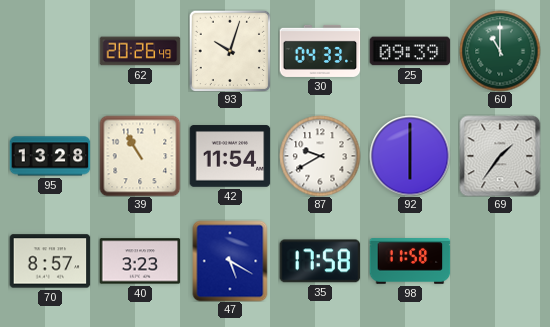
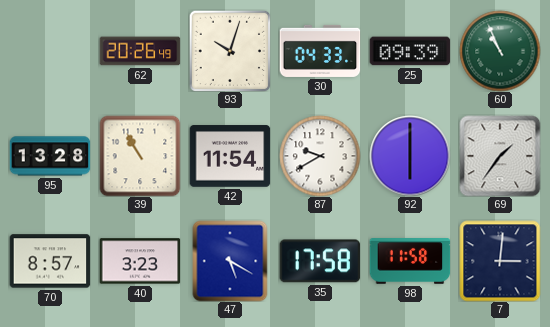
60: 11:00 -> 10:56 (500, 51)
7: none -> 3:01 (500, 261)
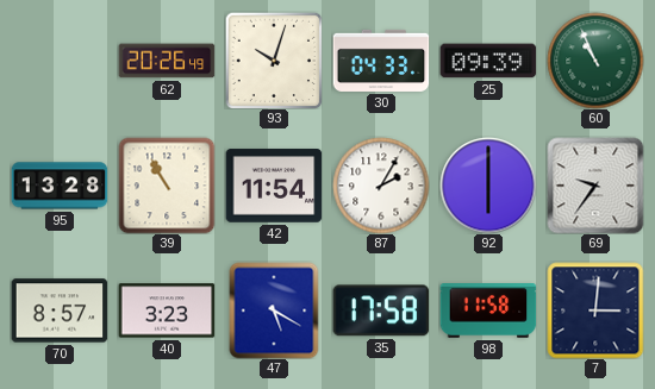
87: 9:40 -> 2:05 (381, 186)
69: 1:36 -> 9:36 (595, 186)
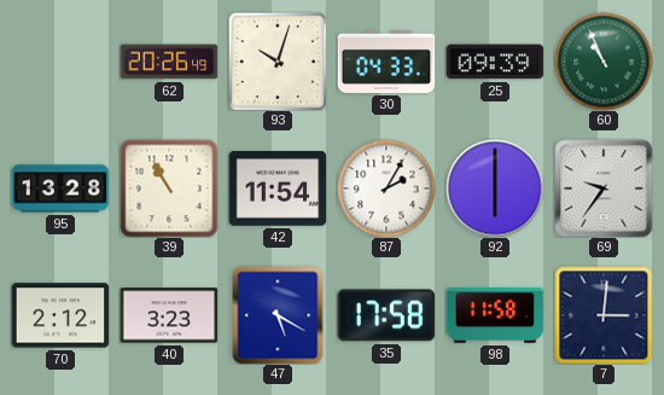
70: 8:57 -> 2:12 (60, 315)
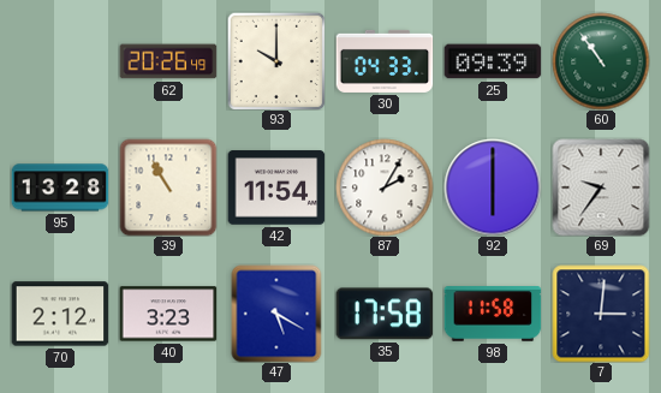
93: 10:03 -> 10:00 (276, 61)
60: 10:56 -> 10:54 (601, 61)
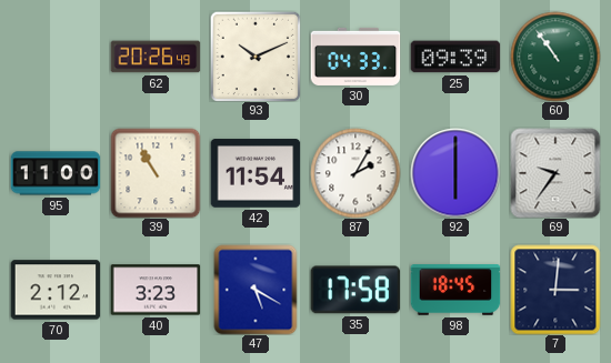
93: 10:00 -> 10:11 (256, 57)
95: 13:28 -> 11:00 (56, 173)
98: 11:58 -> 18:45 (455, 291)
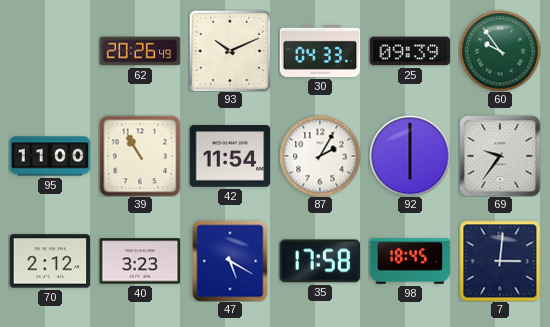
60: 10:54 -> 9:54 (500, 51)
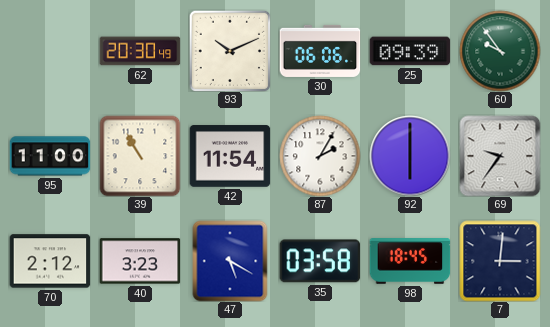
62: 20:26 -> 20:30 (140, 51)
30: 04:33 -> 06:06 (320, 51)
35: 17:58 -> 03:58 (320, 261)
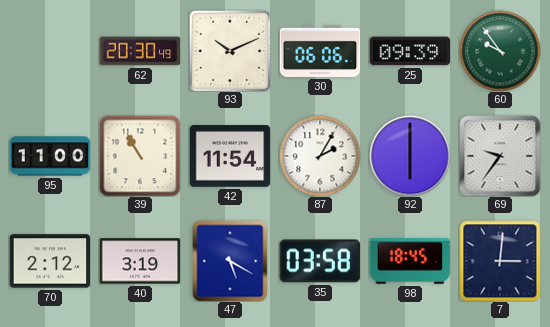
40: 3:23 -> 3:19 (140, 261)
